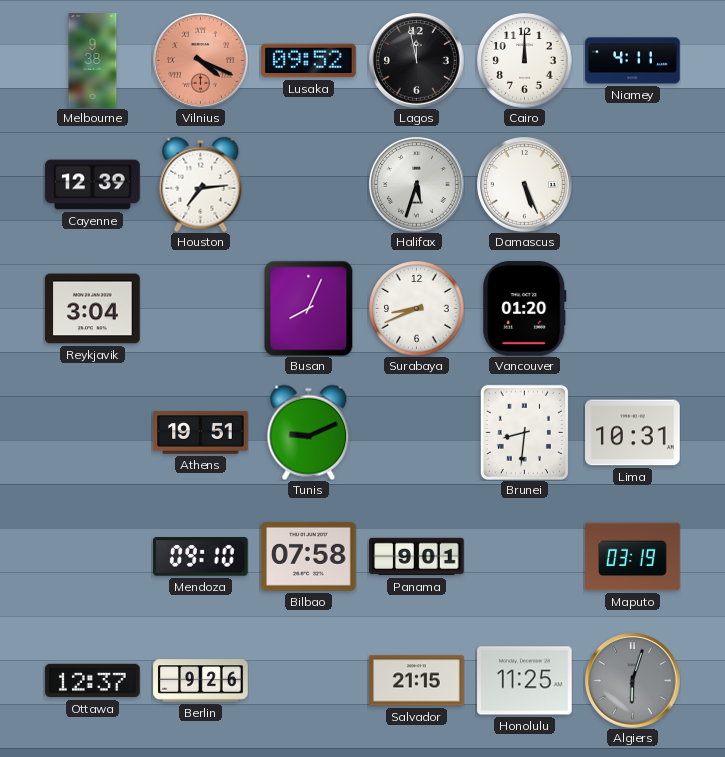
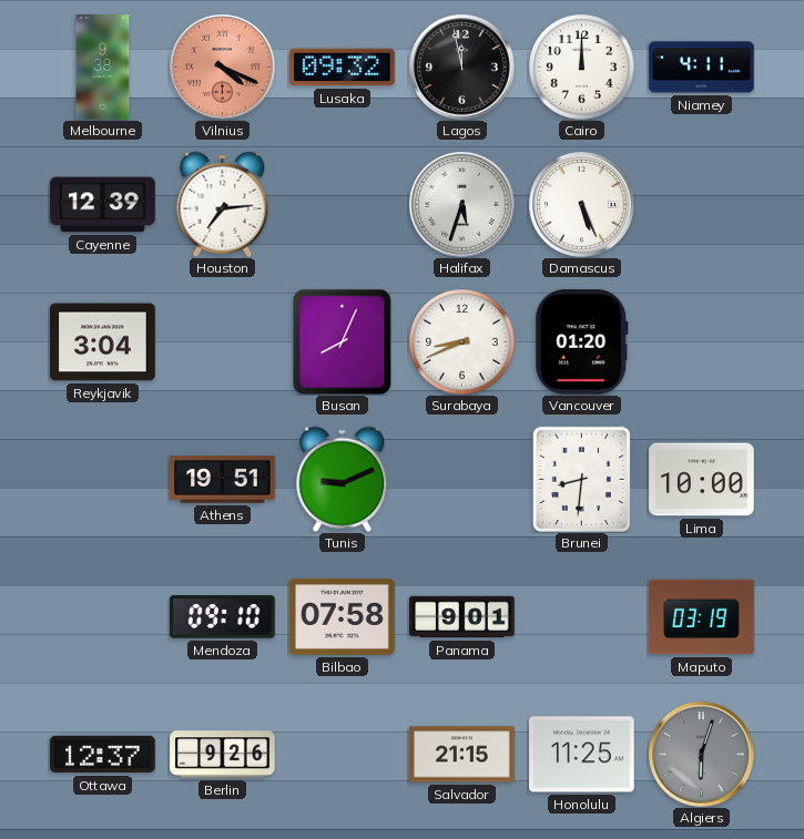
Lusaka: 09:52 -> 09:32 (343, 68)
Lima: 10:31 -> 10:00 (702, 480)
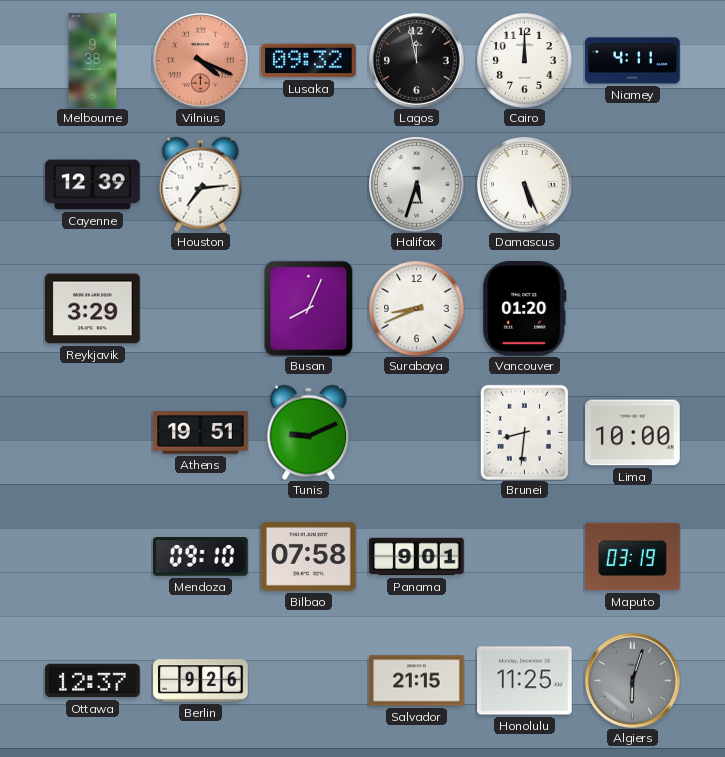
Reykjavik: 3:04 -> 3:29 (93, 309)
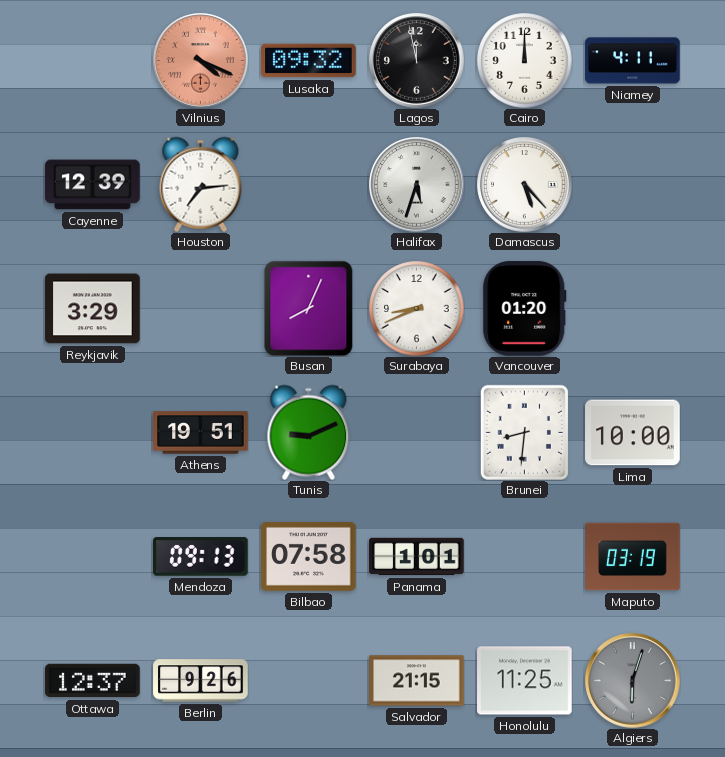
Melbourne: 9:38 -> none (93, 61)
Damascus: 5:26 -> 5:23 (525, 185)
Mendoza: 09:10 -> 09:13 (201, 557)
Panama: 9:01 -> 1:01 (417, 557)
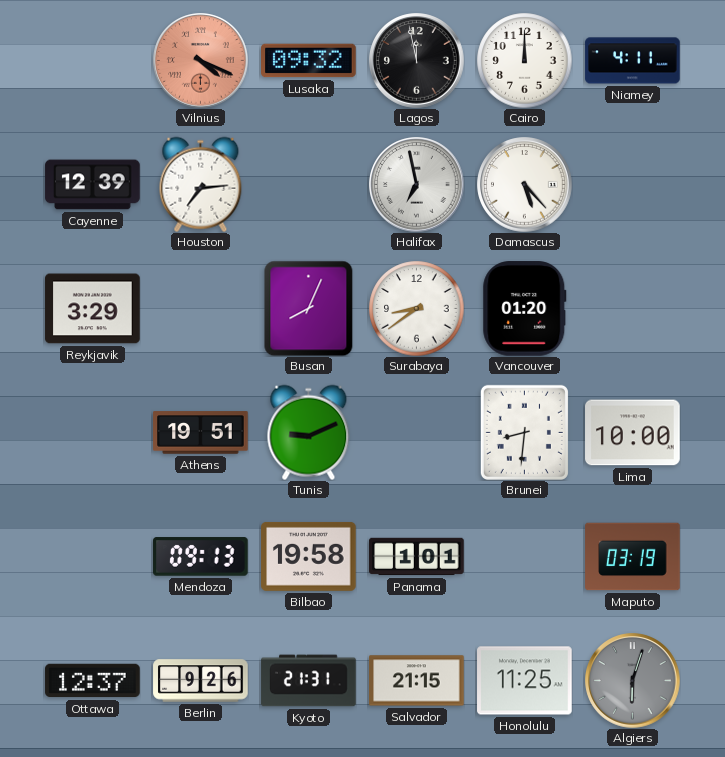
Halifax: 5:33 -> 6:58 (417, 185)
Surabaya: 8:41 -> 8:39 (416, 308)
Bilbao: 07:58 -> 19:58 (309, 556)
Kyoto: none -> 21:31 (309, 681)
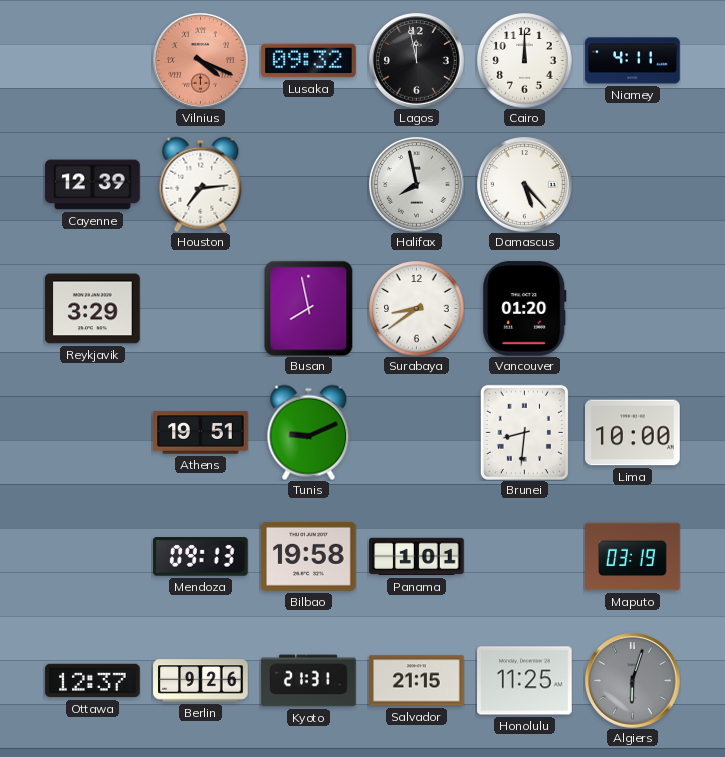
Halifax: 6:58 -> 7:58 (417, 185)
Busan: 8:04 -> 7:58 (309, 308)
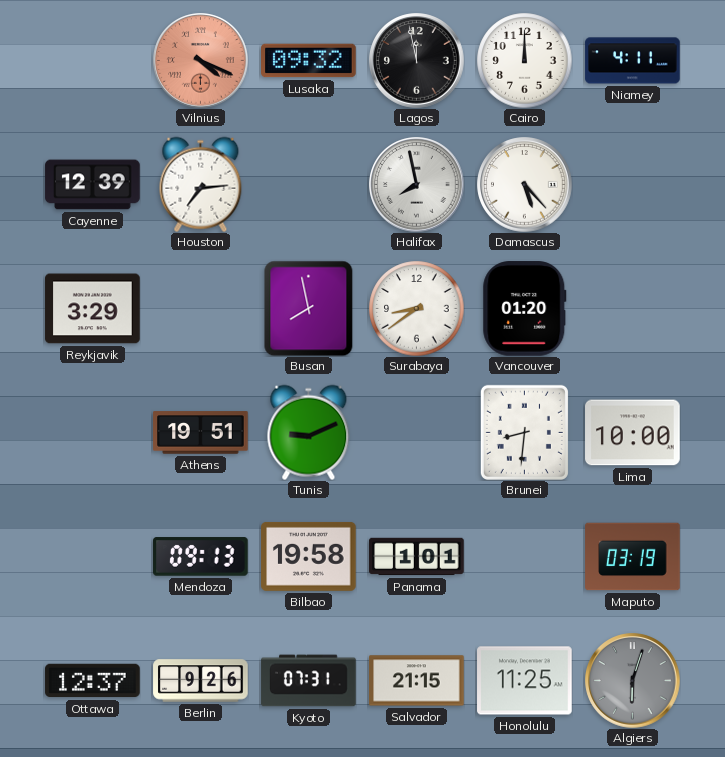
Kyoto: 21:31 -> 07:31 (309, 681)
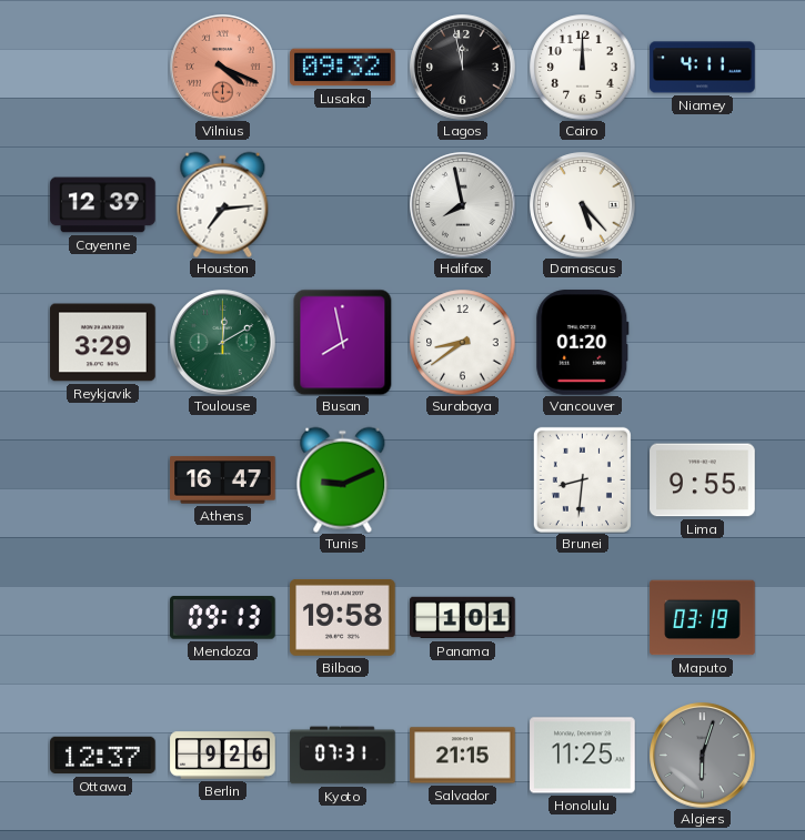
Toulouse: none -> 12:10 (223, 343)
Athens: 19:51 -> 16:47 (223, 480)
Lima: 10:00 -> 9:55 (703, 480)
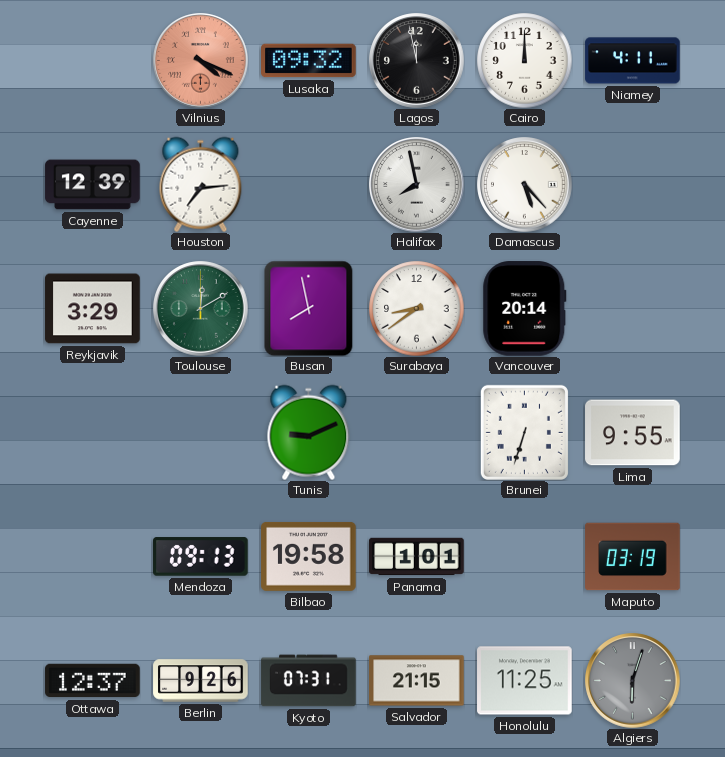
Vancouver: 01:20 -> 20:14 (525, 309)
Athens: 16:47 -> none (223, 480)
Brunei: 8:31 -> 6:33 (524, 432)
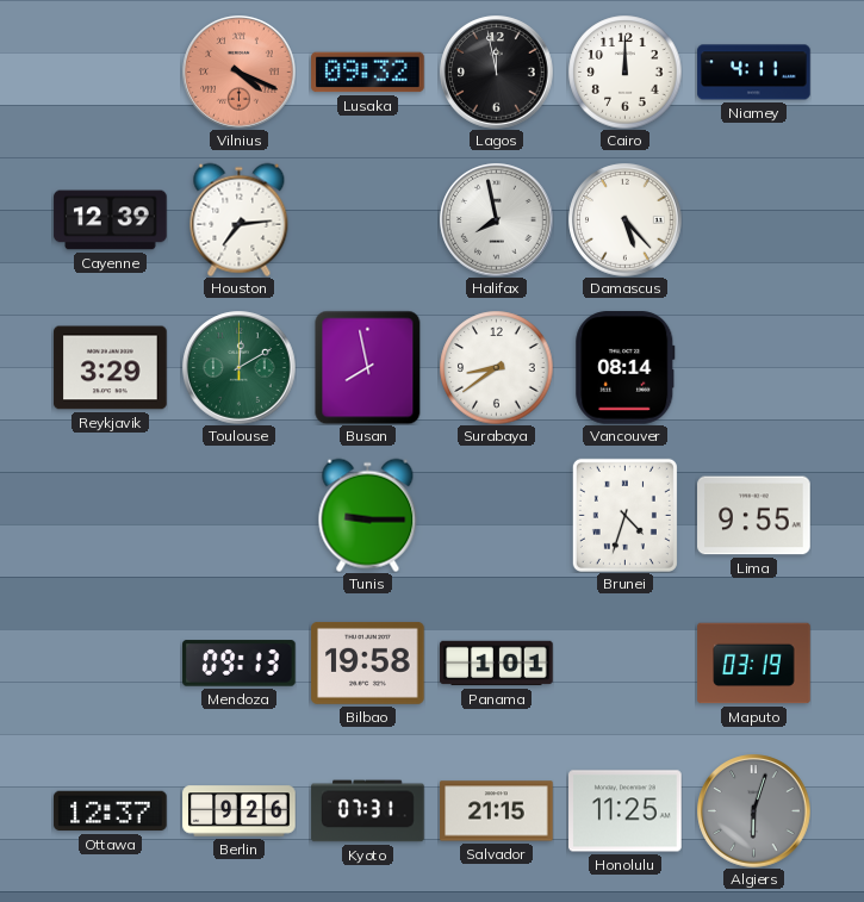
Vancouver: 20:14 -> 08:14 (626, 368)
Tunis: 9:11 -> 9:15 (368, 515)
Brunei: 6:33 -> 4:33 (624, 515)
